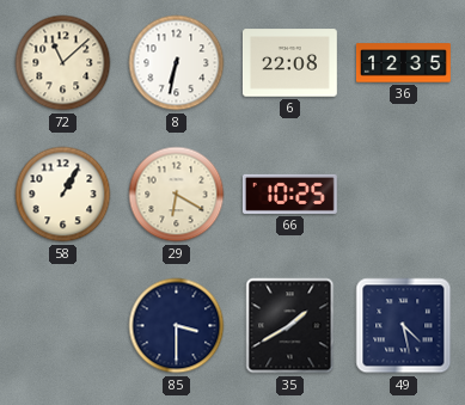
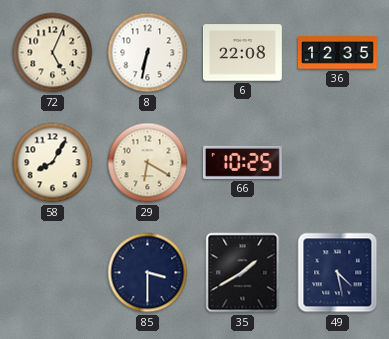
72: 11:08 -> 5:04 (53, 53)
58: 1:05 -> 8:05 (53, 163)
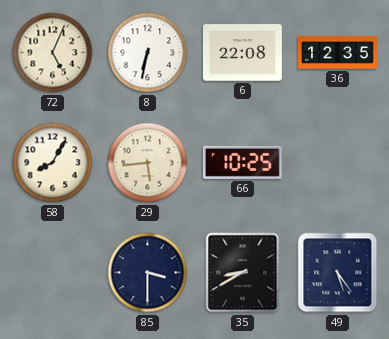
29: 6:20 -> 5:44 (148, 163)
35: 1:40 -> 8:40 (243, 273)
49: 4:28 -> 5:24 (338, 273)
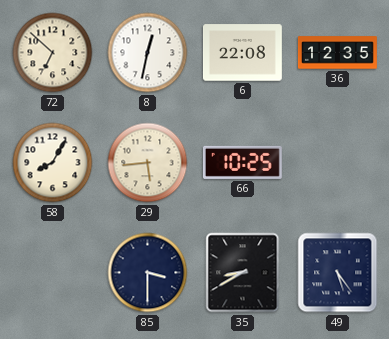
72: 5:04 -> 6:52 (53, 53)
8: 6:32 -> 12:32 (148, 53)
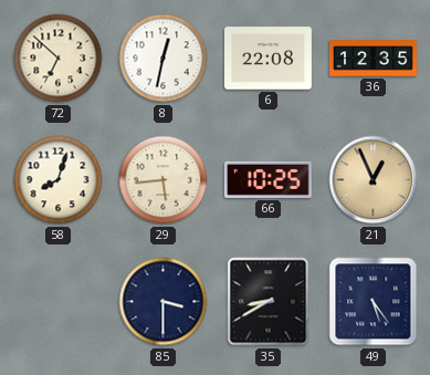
58: 8:05 -> 8:03 (59, 180)
21: none -> 12:56 (374, 180)
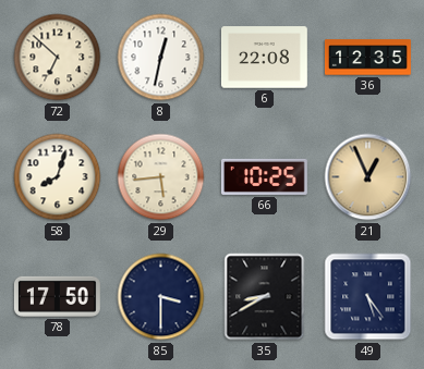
78: none -> 17:50 (57, 296)
